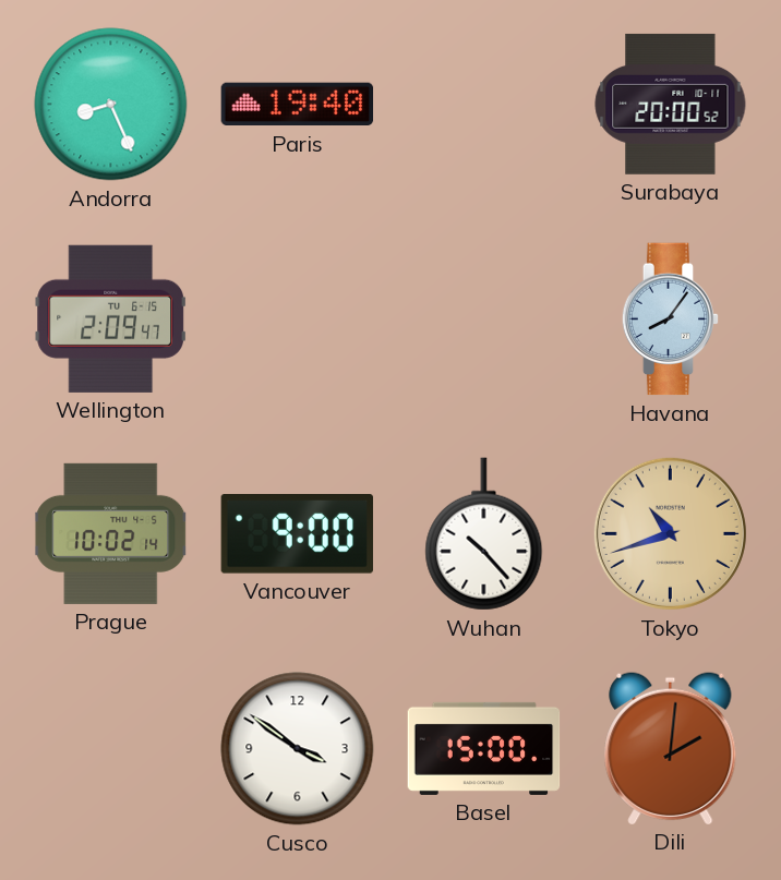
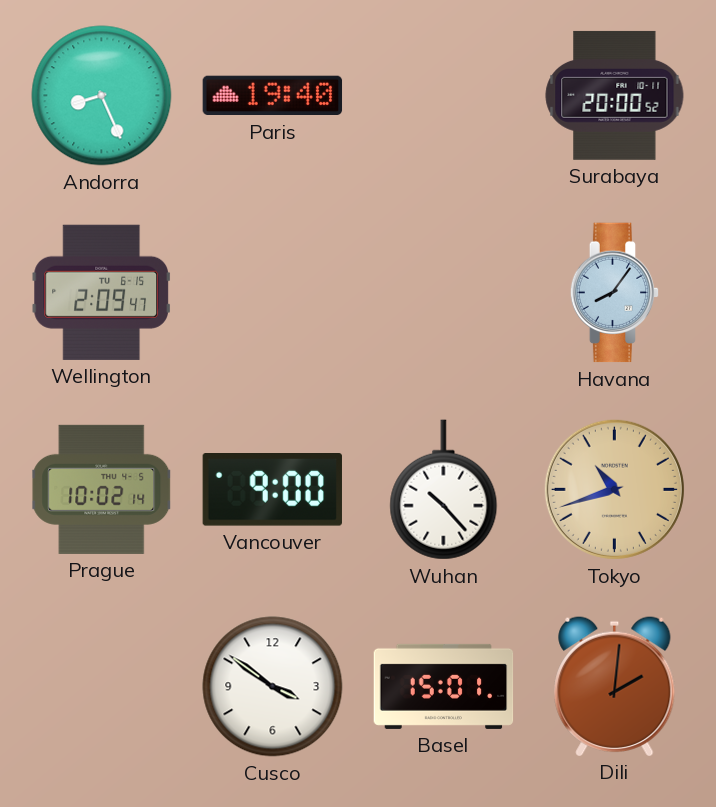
Basel: 15:00 -> 15:01 (444, 686)
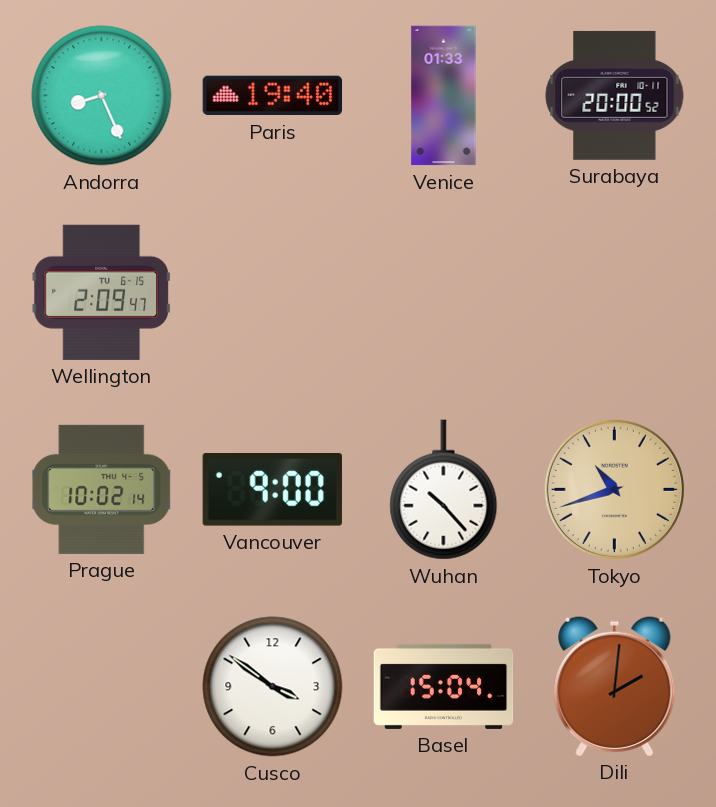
Venice: none -> 01:33 (444, 96)
Havana: 8:06 -> none (615, 293)
Basel: 15:01 -> 15:04 (444, 686)
